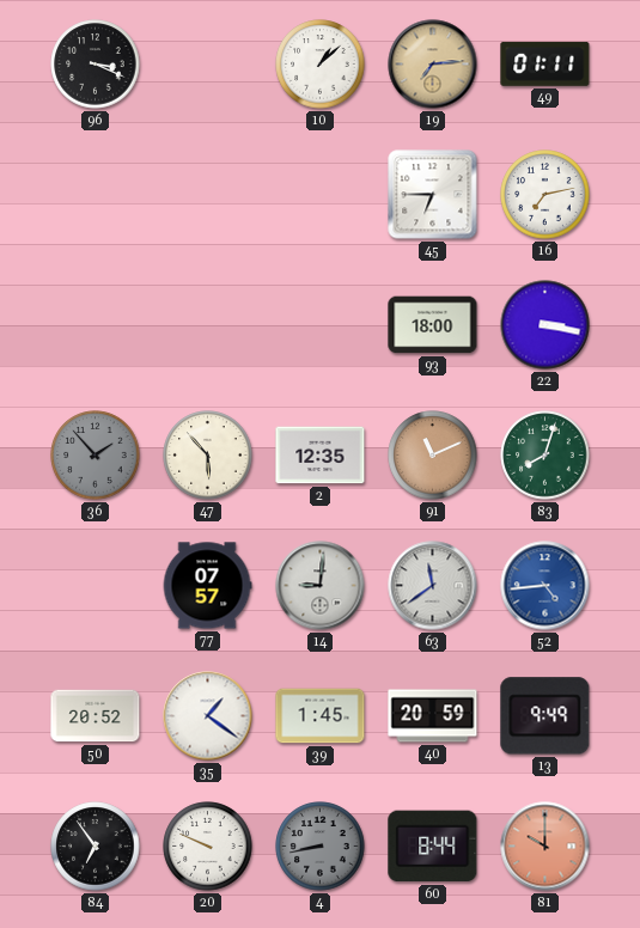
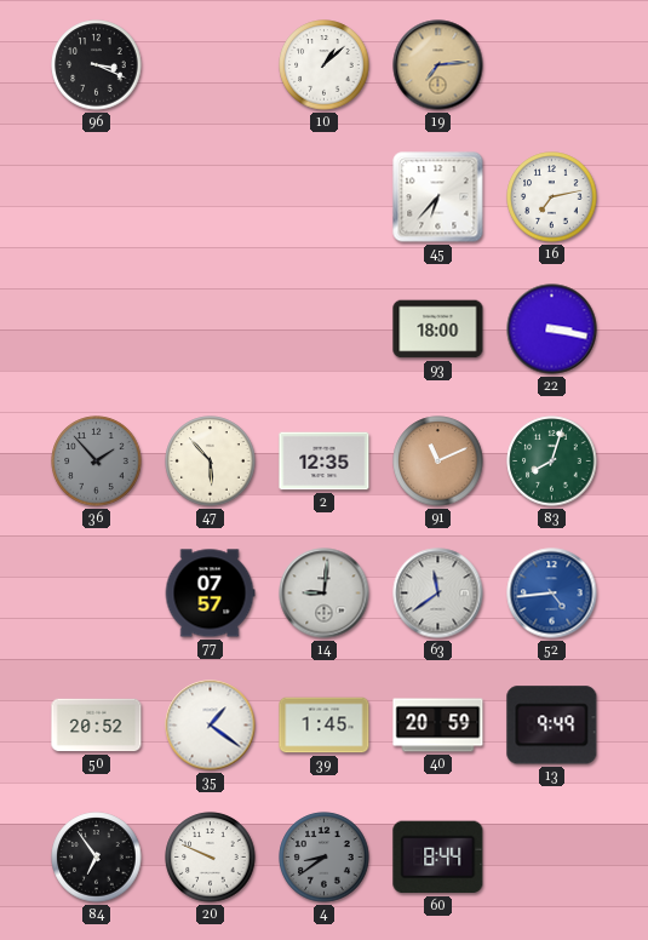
49: 01:11 -> none (545, 63)
45: 6:45 -> 6:37 (438, 197)
4: 8:43 -> 8:39 (325, 858)
81: 10:00 -> none (545, 847)
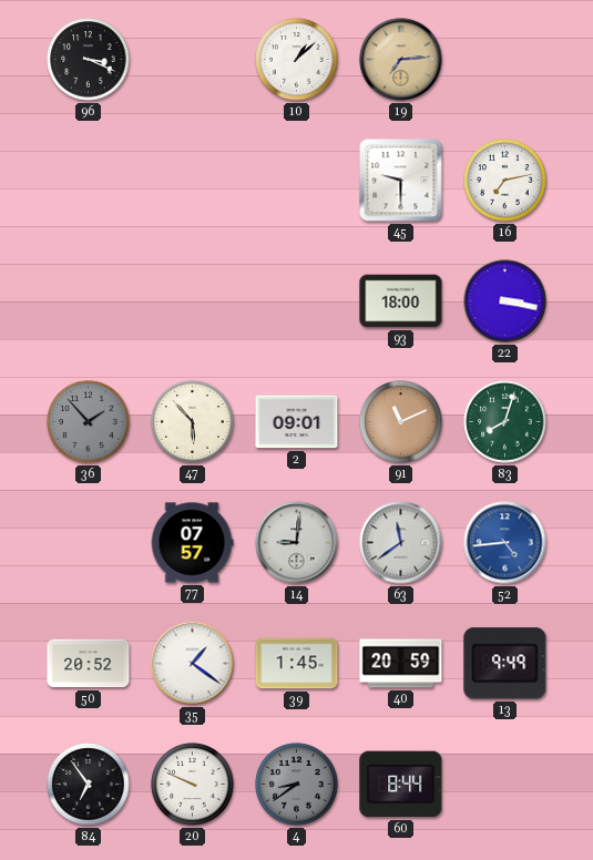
45: 6:37 -> 9:30 (401, 181)
2: 12:35 -> 09:01 (297, 422)
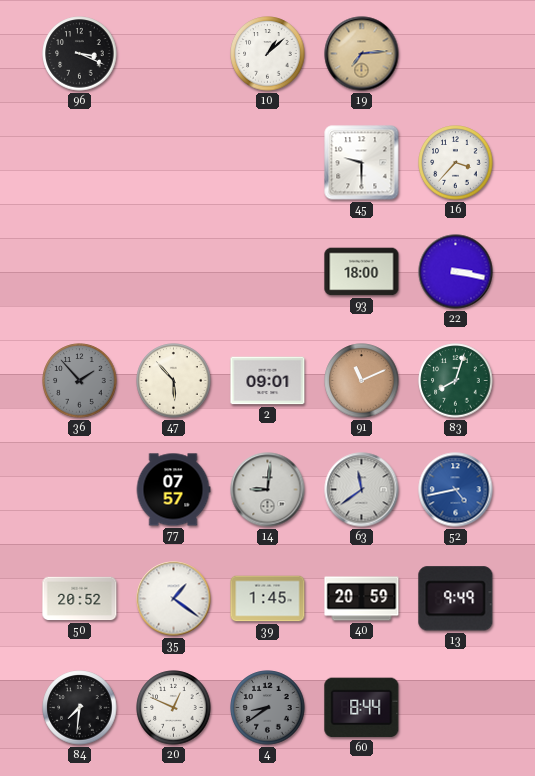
16: 7:13 -> 3:37 (456, 163)
52: 4:44 -> 4:43 (456, 490)
84: 6:54 -> 7:31 (80, 708)
20: 9:49 -> 12:49 (174, 708)
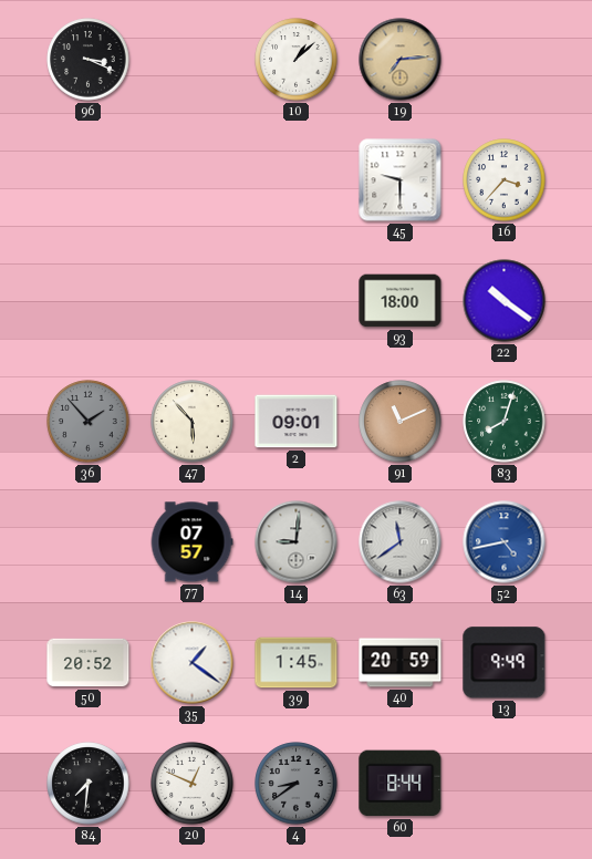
22: 3:17 -> 10:21 (505, 301)
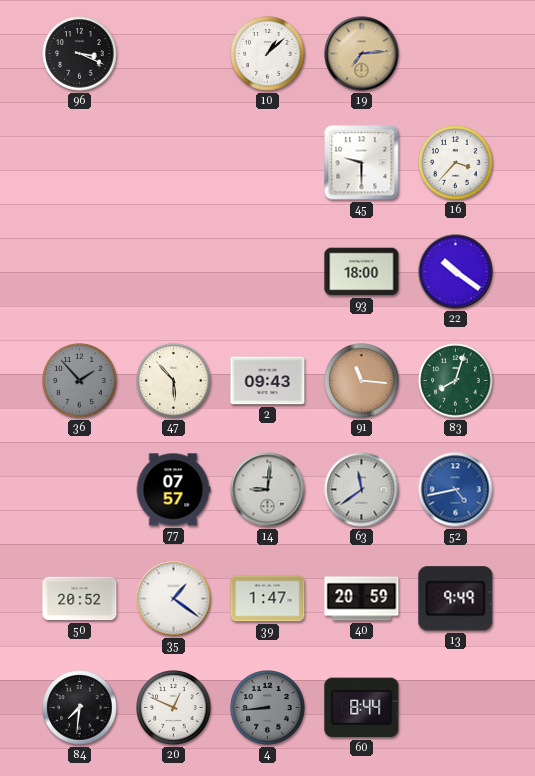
2: 09:01 -> 09:43 (268, 381)
91: 11:11 -> 11:16 (362, 381)
39: 1:45 -> 1:47 (268, 599)
4: 8:39 -> 8:44 (268, 708)
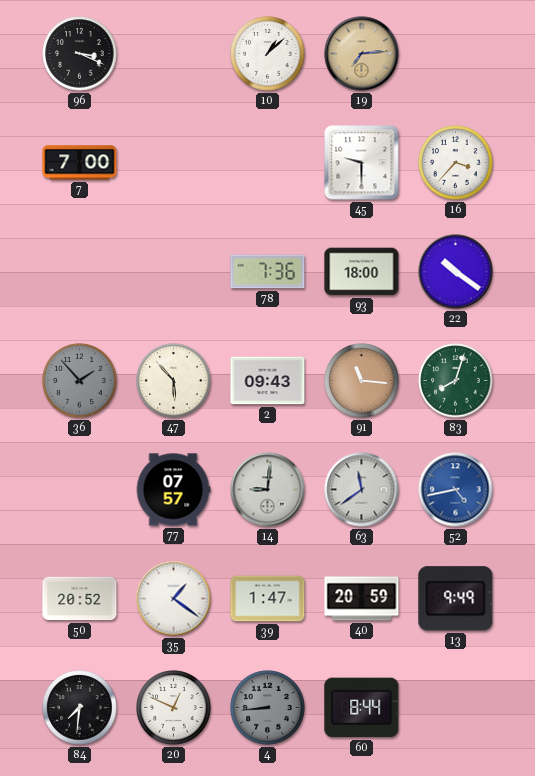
7: none -> 7:00 (80, 163)
78: none -> 7:36 (268, 272)
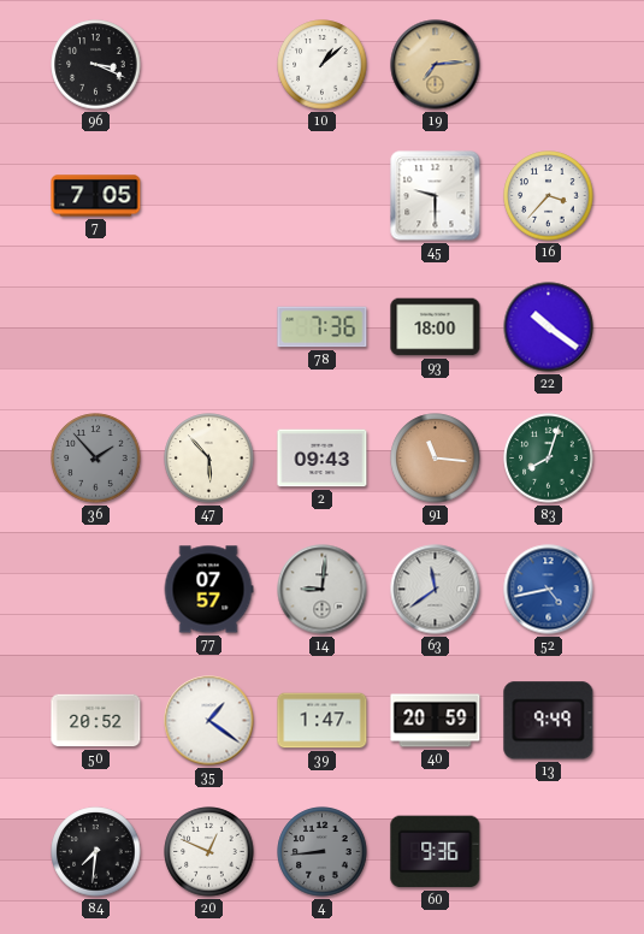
7: 7:00 -> 7:05 (96, 196)
60: 8:44 -> 9:36 (436, 852)
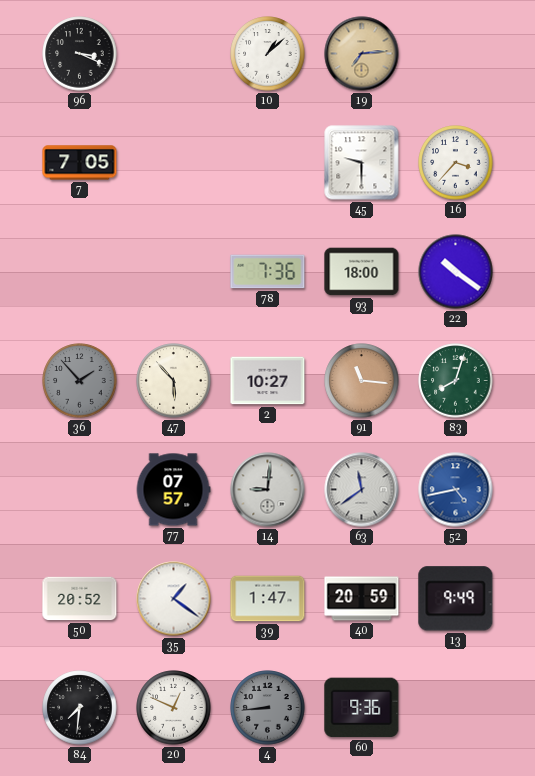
2: 09:43 -> 10:27 (268, 381)
